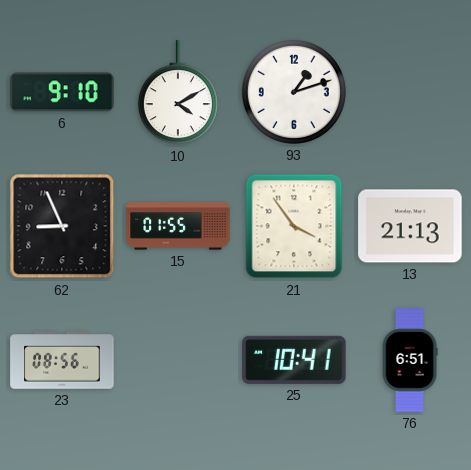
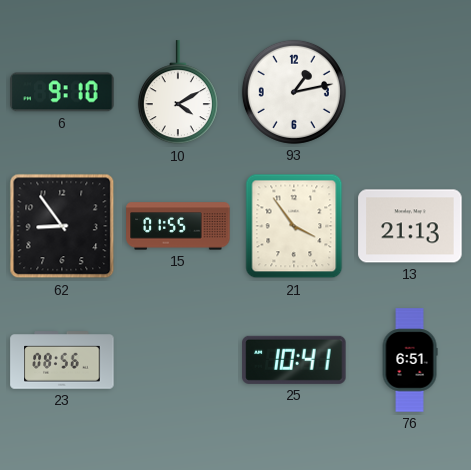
93: 1:12 -> 1:13 (294, 92)
62: 8:56 -> 8:54 (62, 226)
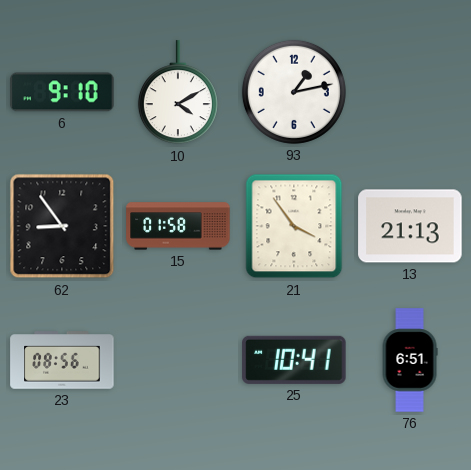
15: 01:55 -> 01:58 (178, 226)
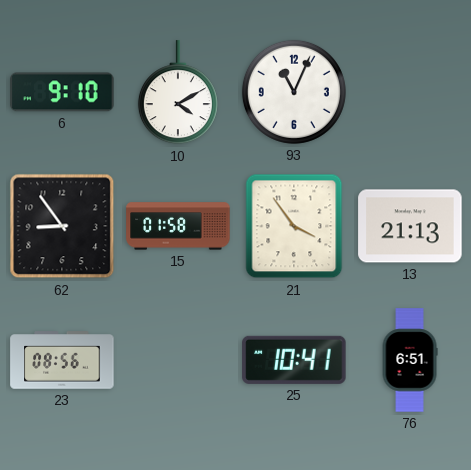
93: 1:13 -> 11:04 (294, 92)
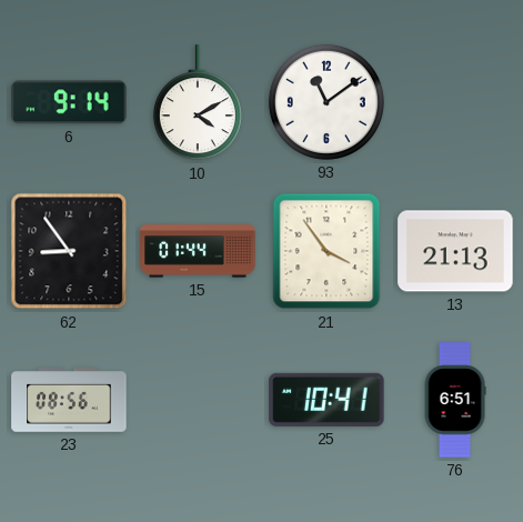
6: 9:10 -> 9:14 (69, 102)
93: 11:04 -> 11:09 (326, 102)
15: 01:58 -> 01:44 (198, 251)
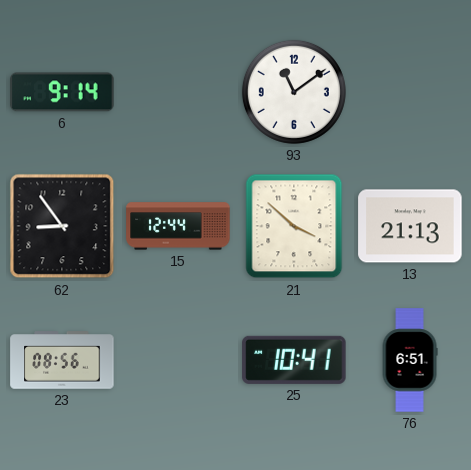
10: 4:10 -> none (198, 103)
15: 01:44 -> 12:44 (178, 226)
21: 3:54 -> 3:52 (294, 226)
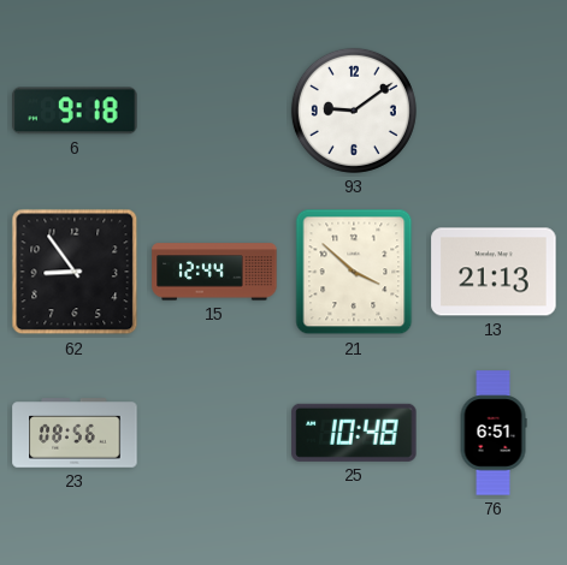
6: 9:14 -> 9:18 (75, 111)
93: 11:09 -> 9:09 (354, 111)
25: 10:41 -> 10:48 (354, 433)
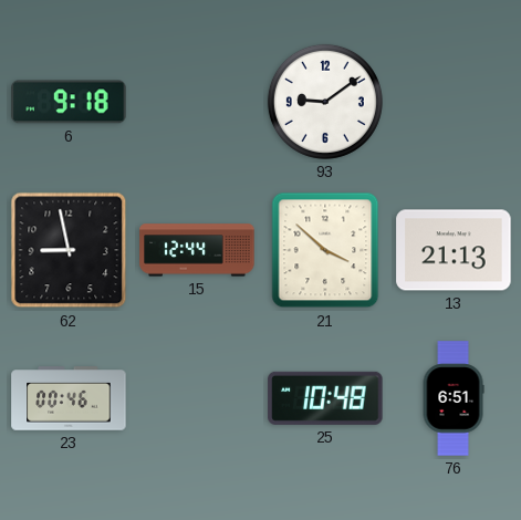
62: 8:54 -> 8:58 (69, 250)
23: 08:56 -> 00:46 (69, 398)
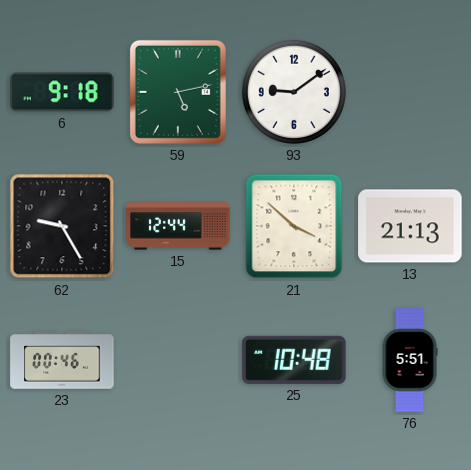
59: none -> 5:13 (178, 92)
62: 8:58 -> 9:25 (62, 226)
76: 6:51 -> 5:51 (410, 360)
